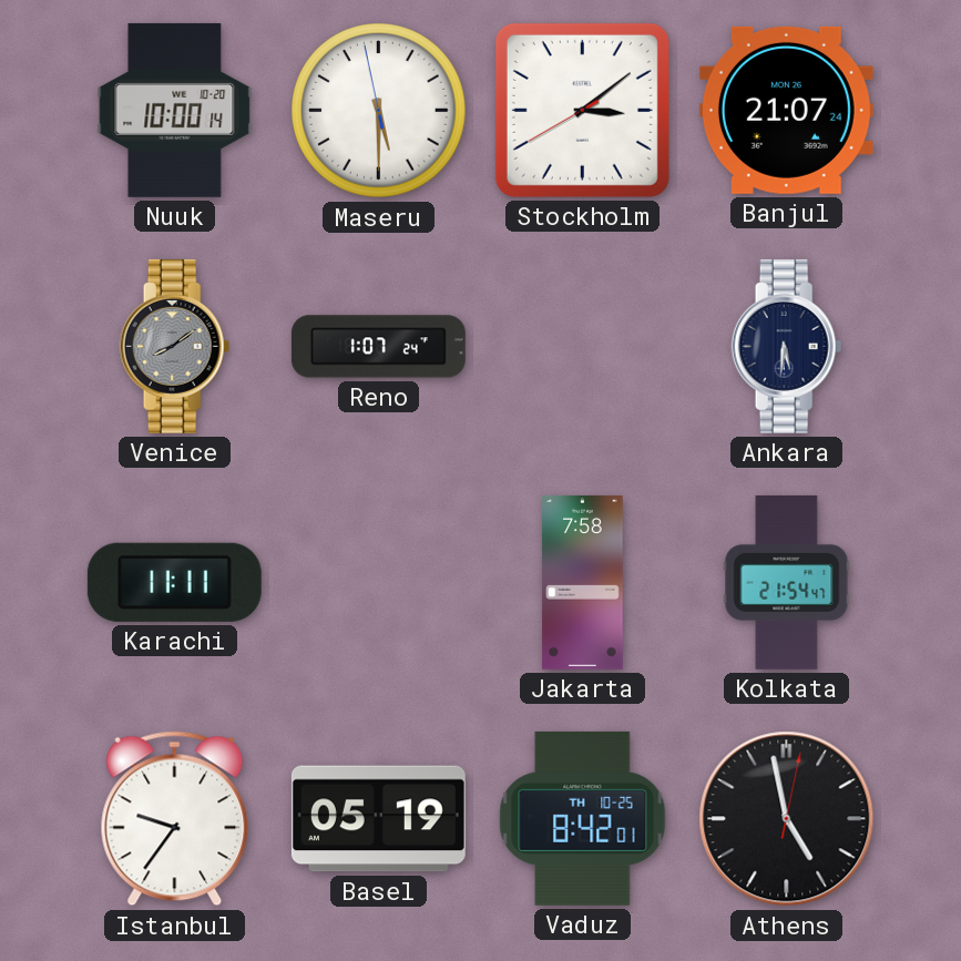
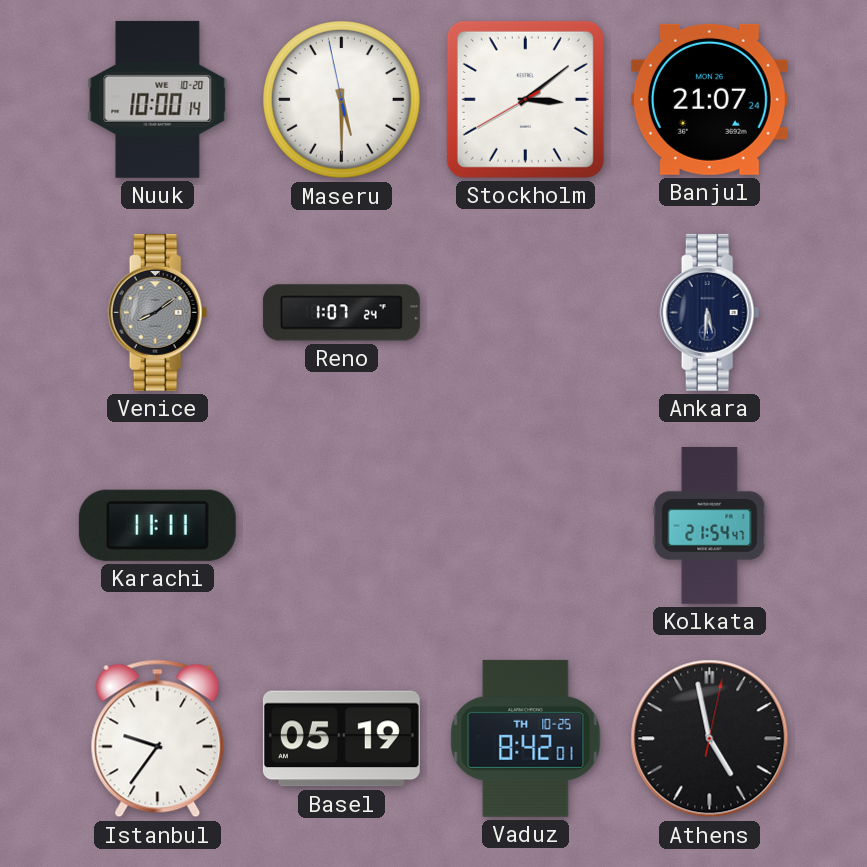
Jakarta: 7:58 -> none (583, 582)
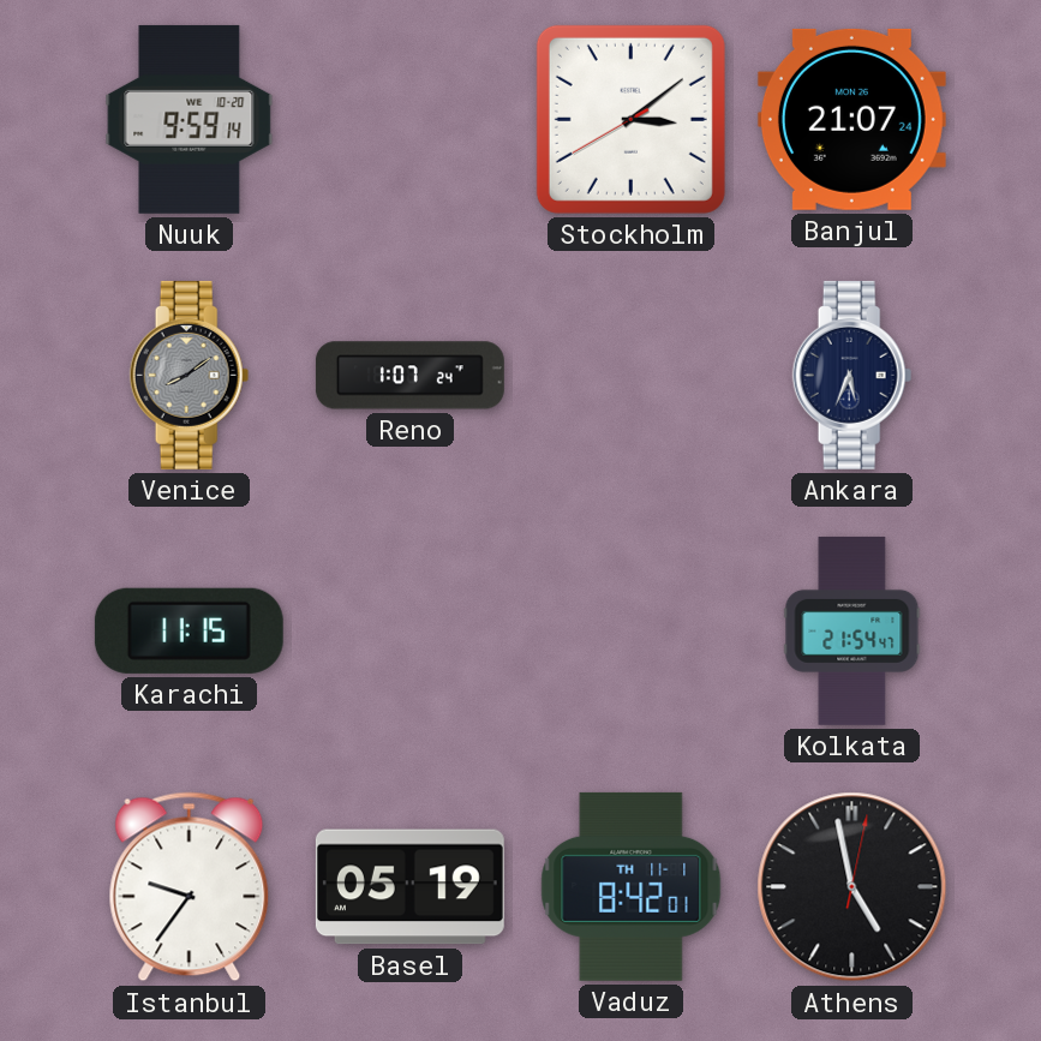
Nuuk: 10:00 -> 9:59 (190, 119)
Maseru: 5:29 -> none (342, 100)
Ankara: 5:31 -> 5:34 (852, 375)
Karachi: 11:11 -> 11:15 (189, 630)
Vaduz date: TH 10-25 -> TH 11-1 (632, 886)
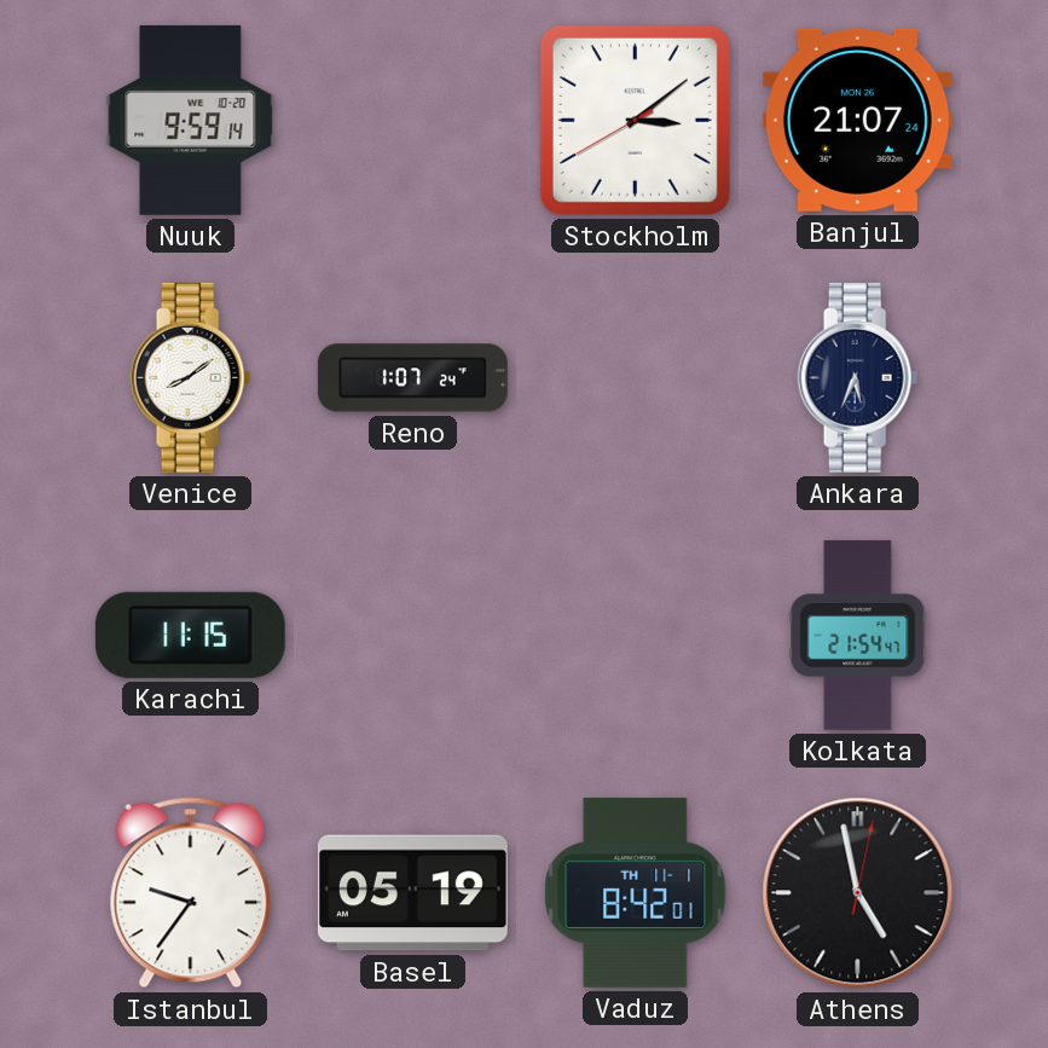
Venice dial: grey -> white (191, 377)
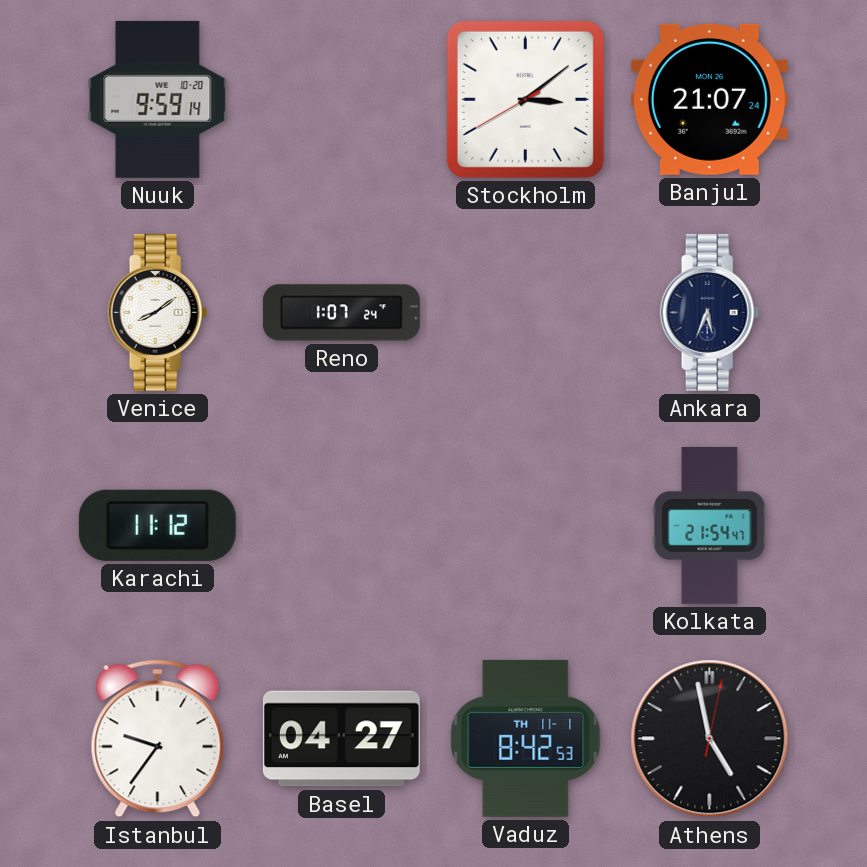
Karachi: 11:15 -> 11:12 (157, 525)
Basel: 05:19 -> 04:27 (341, 739)
Vaduz: 8:42:01 -> 8:42:53 (526, 738)
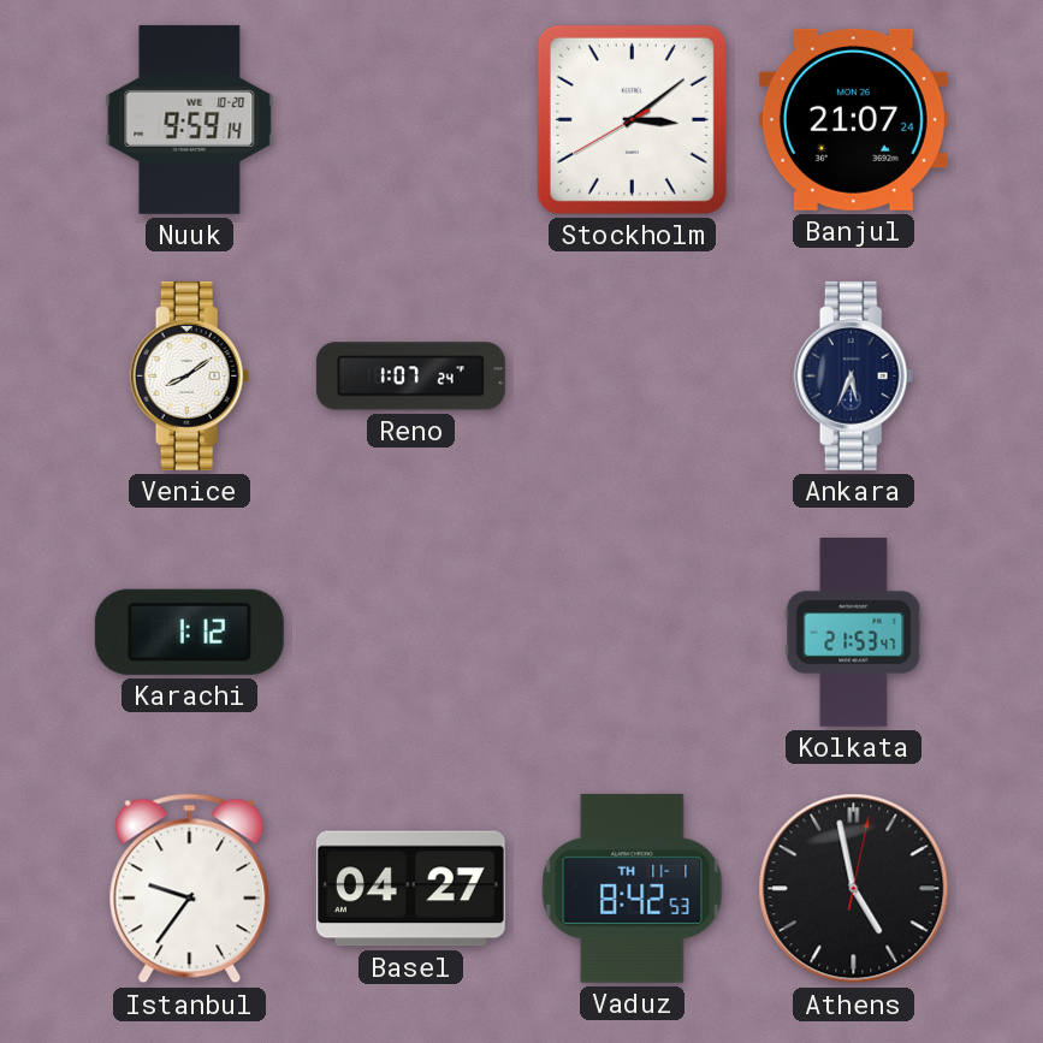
Karachi: 11:12 -> 1:12 (189, 632)
Kolkata: 21:54 -> 21:53 (854, 632)
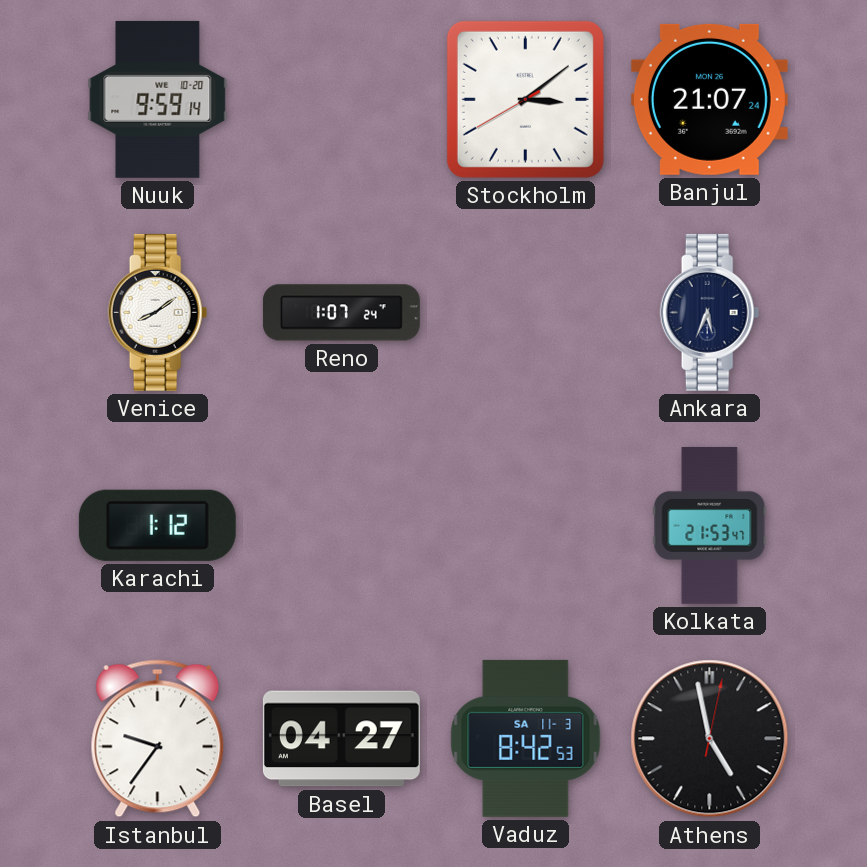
Vaduz date: TH 11-1 -> SA 11-3 (526, 738)
